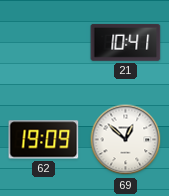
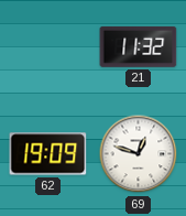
21: 10:41 -> 11:32 (139, 46)
69: 12:52 -> 12:48 (139, 154)
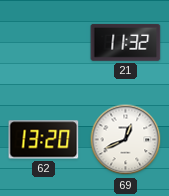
62: 19:09 -> 13:20 (44, 140)
69: 12:48 -> 12:41 (126, 140)
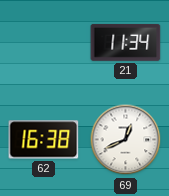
21: 11:32 -> 11:34 (126, 42)
62: 13:20 -> 16:38 (44, 140)
